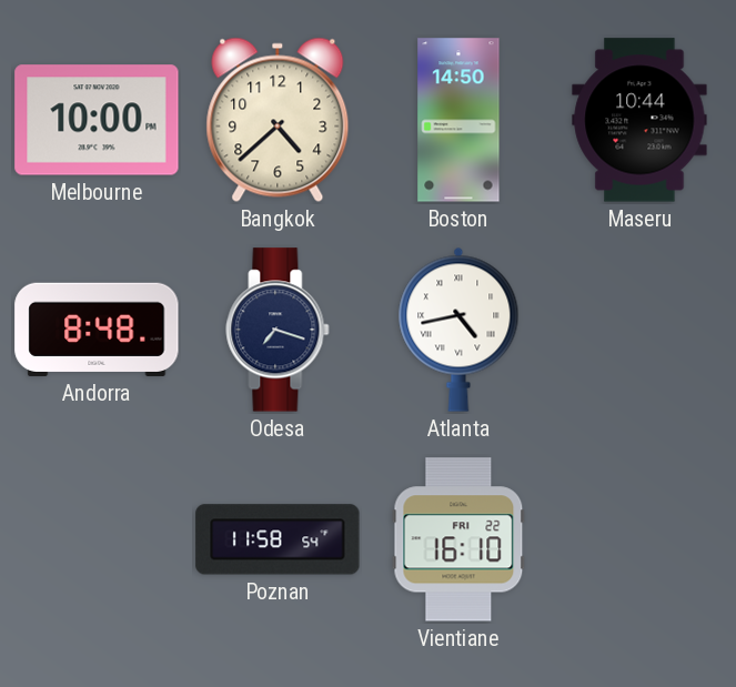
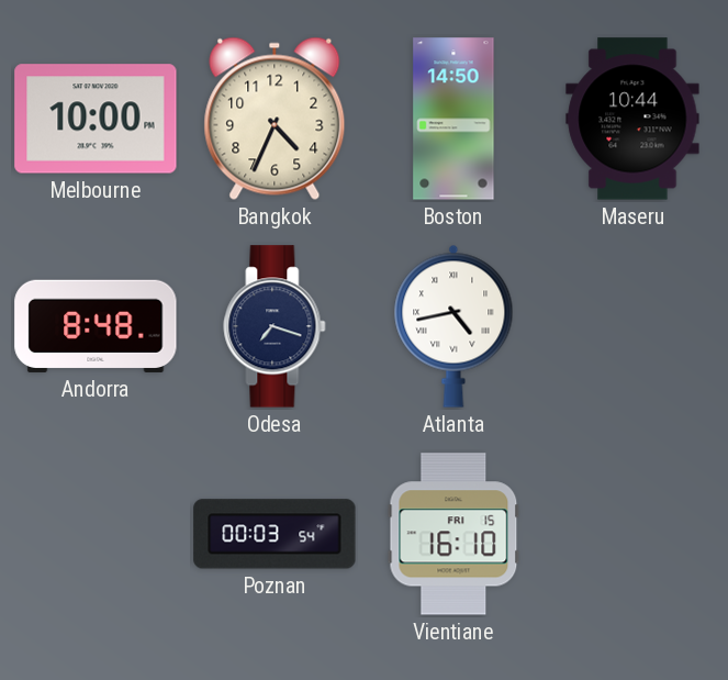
Bangkok: 4:38 -> 4:34 (275, 119)
Poznan: 11:58 -> 00:03 (275, 534)
Vientiane date: FRI 22 -> FRI 15 (453, 534)
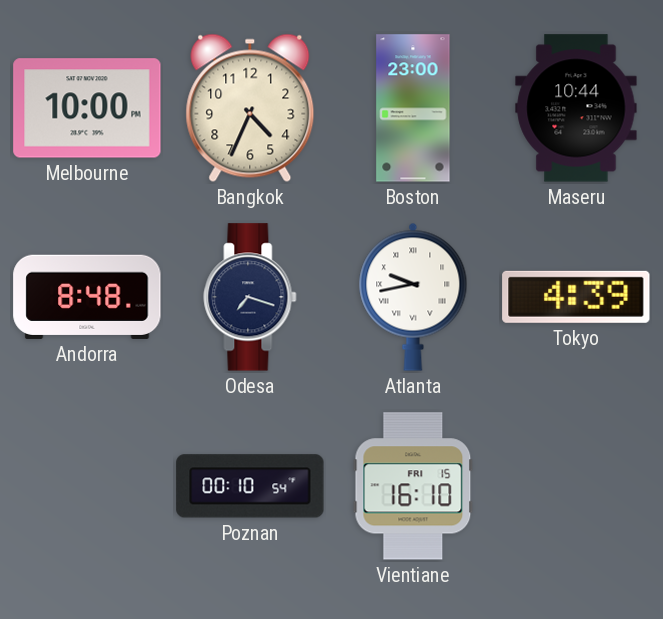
Boston: 14:50 -> 23:00 (413, 108)
Atlanta: 4:43 -> 9:43 (413, 297)
Tokyo: none -> 4:39 (576, 297)
Poznan: 00:03 -> 00:10 (250, 486)
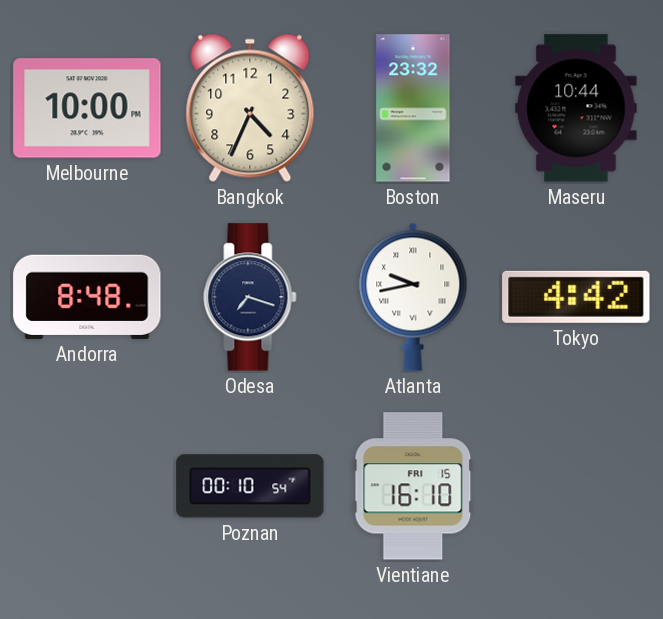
Boston: 23:00 -> 23:32 (413, 108)
Tokyo: 4:39 -> 4:42 (576, 297)
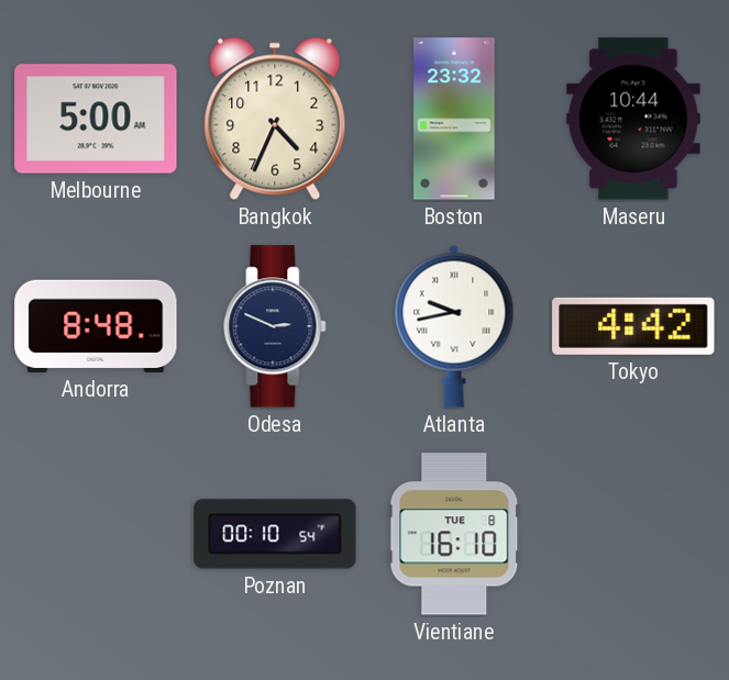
Melbourne: 10:00 -> 5:00 (96, 119)
Odesa: 7:18 -> 2:49 (275, 326)
Vientiane date: FRI 15 -> TUE 8 (454, 534)
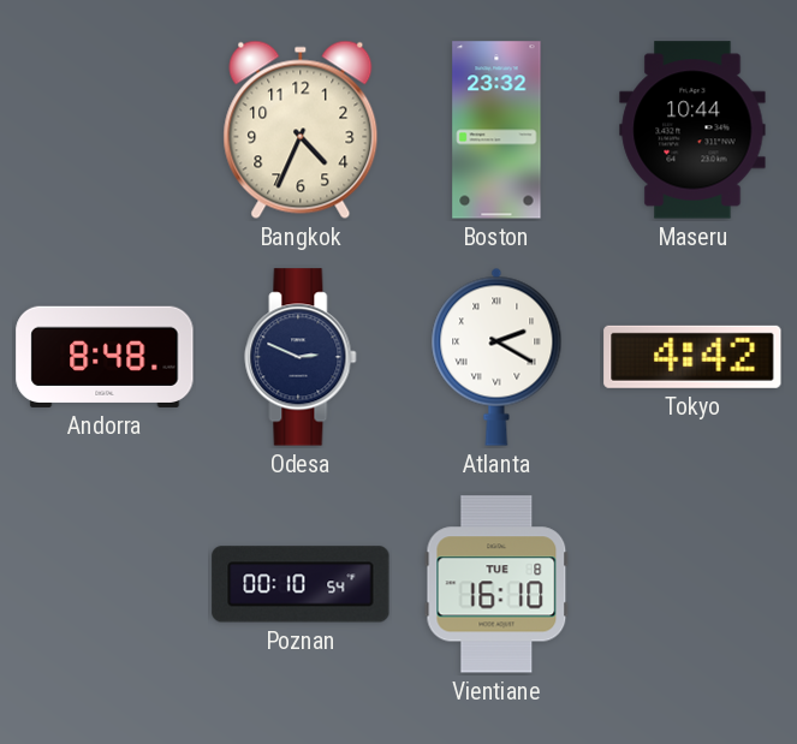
Melbourne: 5:00 -> none (96, 119)
Atlanta: 9:43 -> 2:20 (496, 357)
